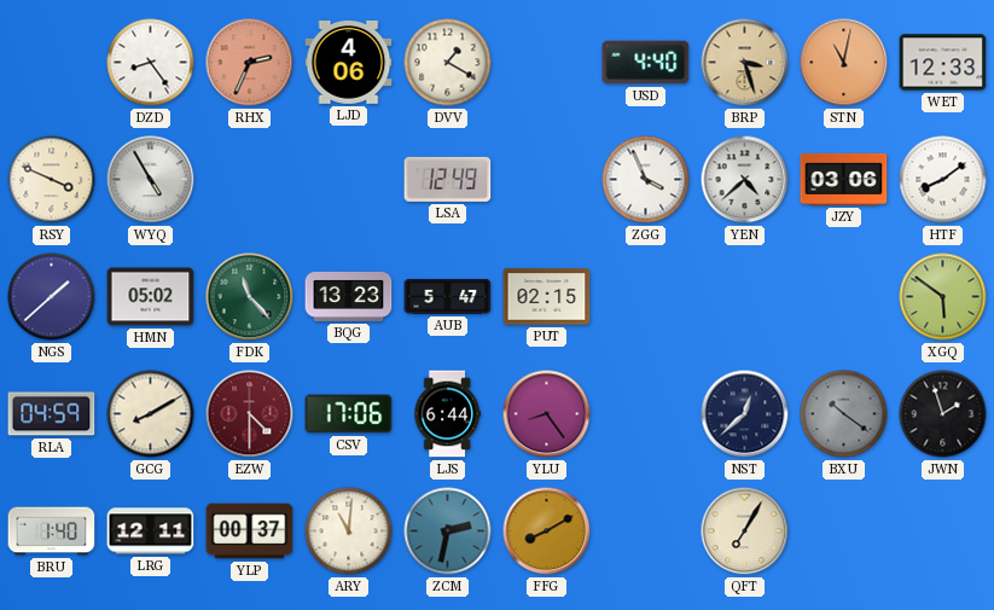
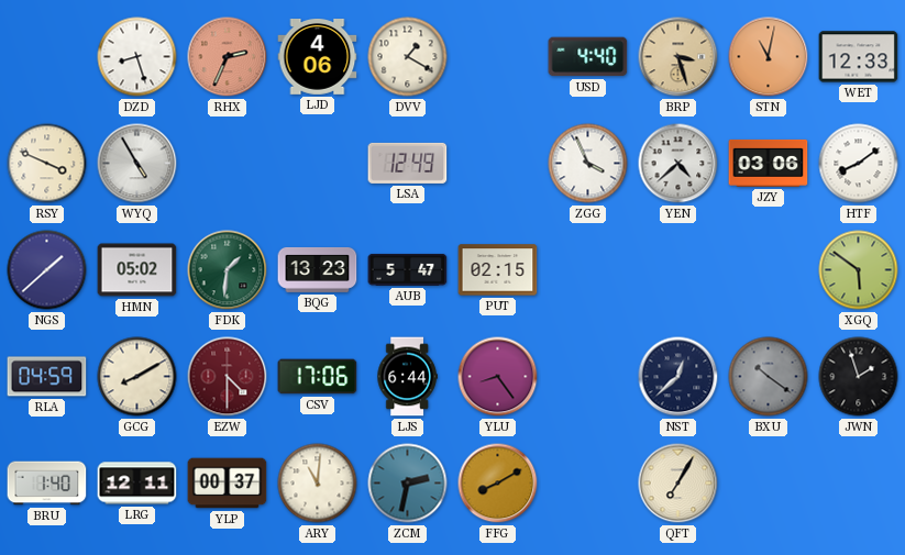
DZD: 8:24 -> 8:27 (137, 57)
FDK: 11:23 -> 1:31 (228, 270)
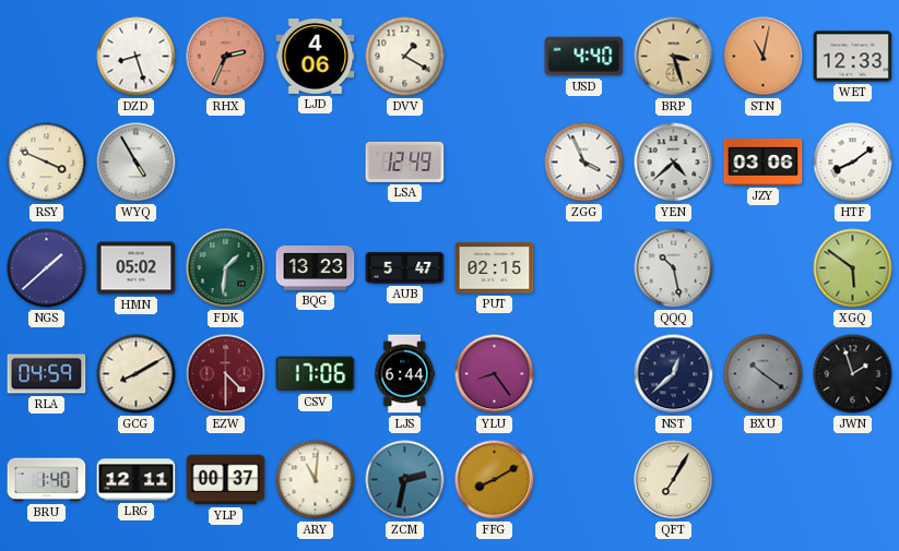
QQQ: none -> 10:28 (674, 268)
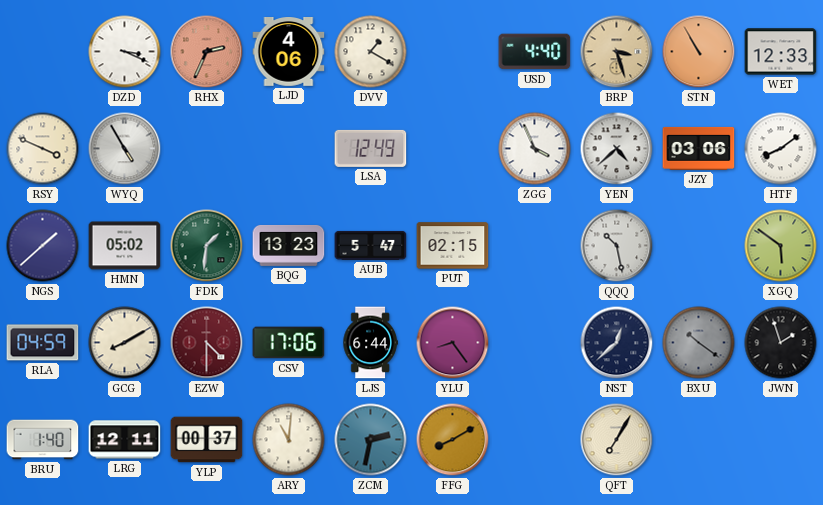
DZD: 8:27 -> 3:19 (125, 52)
STN: 11:02 -> 10:55 (699, 52)
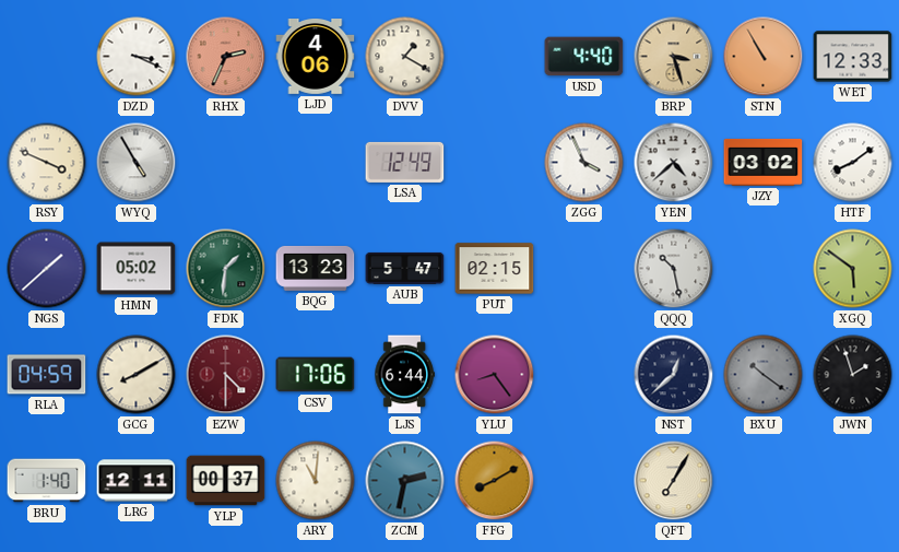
JZY: 03:06 -> 03:02 (764, 162)
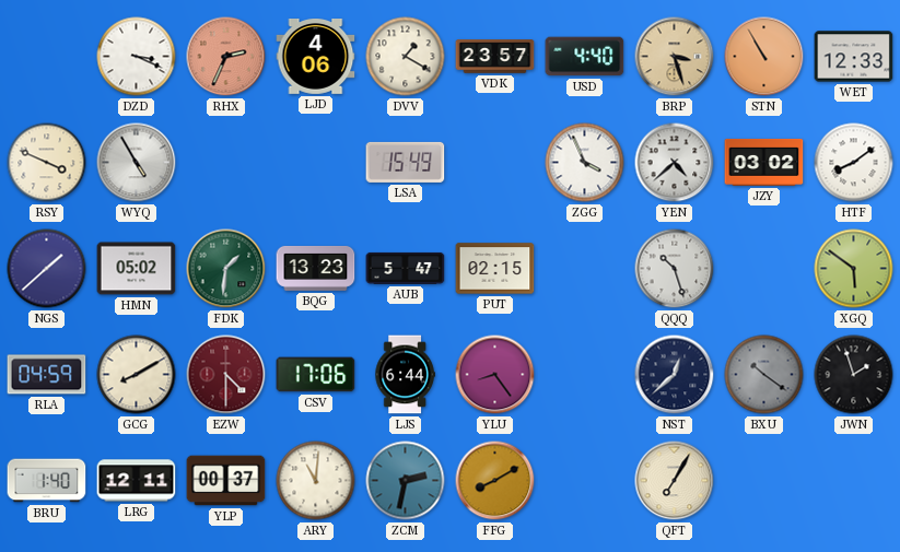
VDK: none -> 23:57 (495, 57)
LSA: 12:49 -> 15:49 (406, 162)
QQQ: 10:28 -> 10:27 (675, 269)
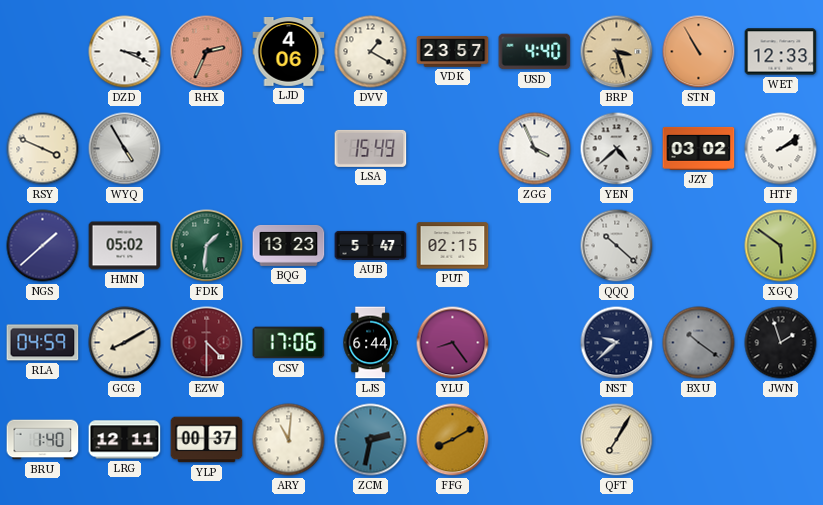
HTF: 8:09 -> 2:09 (781, 149)
QQQ: 10:27 -> 10:22 (617, 246)
NST: 12:38 -> 9:38 (617, 343)
